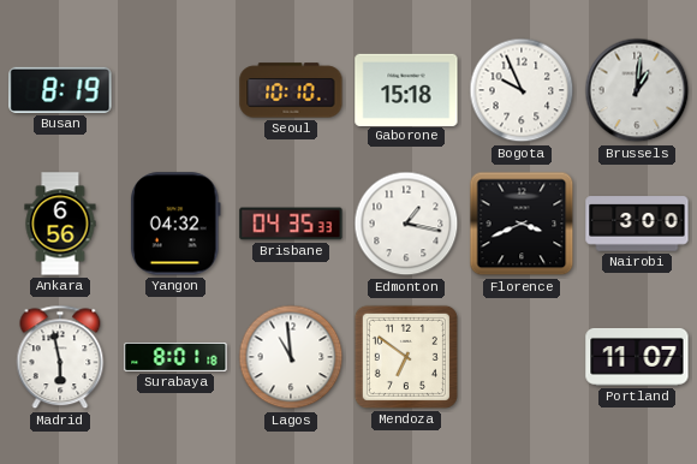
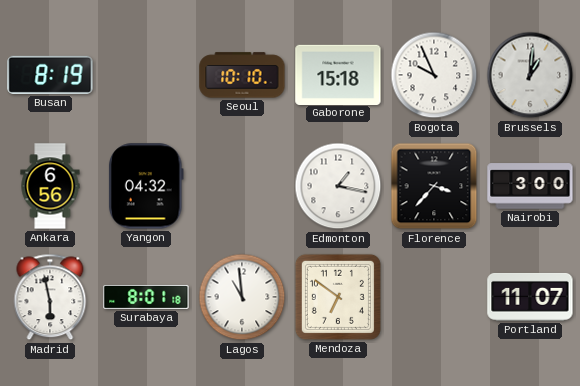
Brisbane: 04:35 -> none (291, 224)
Florence: 3:41 -> 3:37 (434, 186)
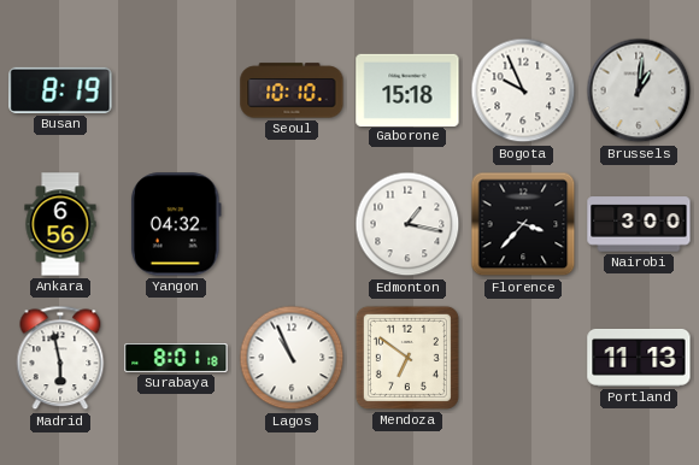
Lagos: 10:59 -> 10:56 (292, 358)
Portland: 11:07 -> 11:13 (639, 358)
